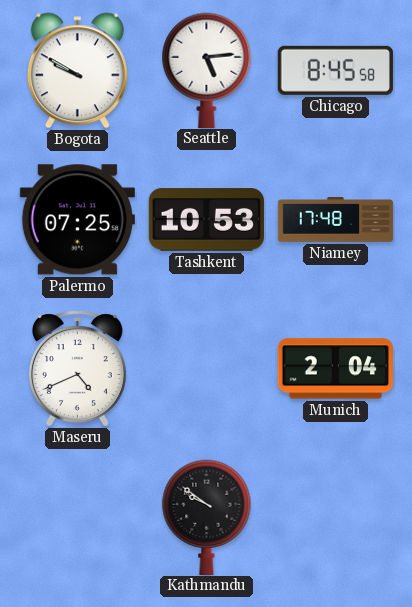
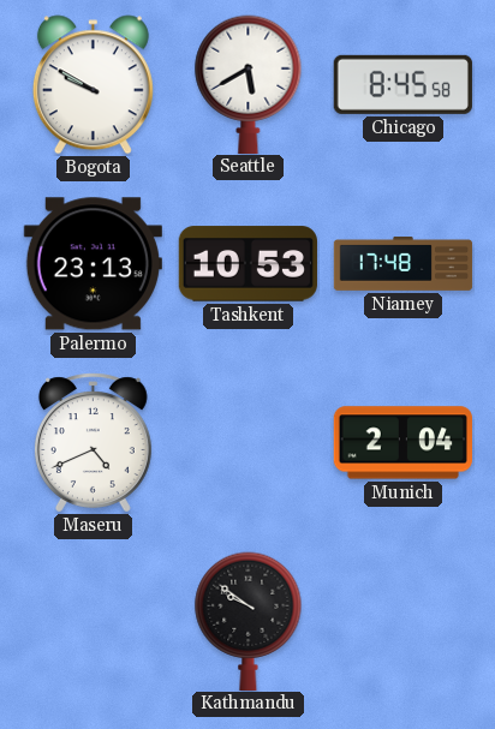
Seattle: 5:14 -> 5:40 (249, 84)
Palermo: 07:25 -> 23:13 (93, 264)
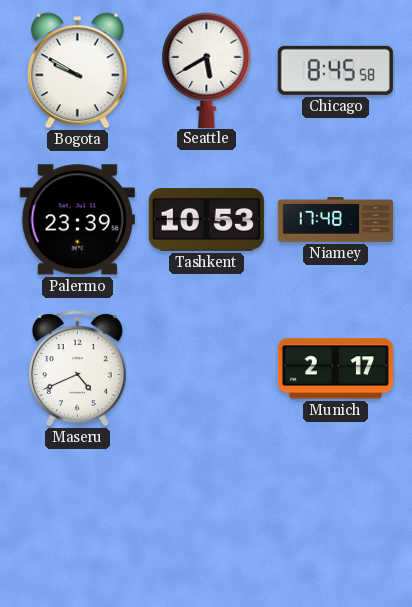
Palermo: 23:13 -> 23:39 (77, 220)
Munich: 2:04 -> 2:17 (335, 369)
Kathmandu: 9:51 -> none (249, 621)
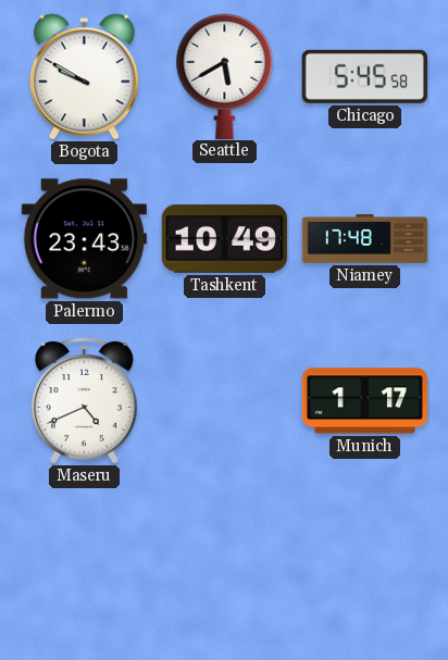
Chicago: 8:45 -> 5:45 (364, 76)
Palermo: 23:39 -> 23:43 (84, 239)
Tashkent: 10:53 -> 10:49 (224, 239)
Munich: 2:17 -> 1:17 (364, 401)
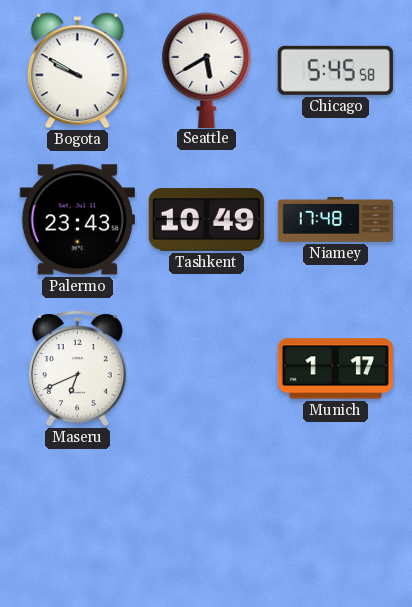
Maseru: 4:41 -> 6:41 (77, 369)
